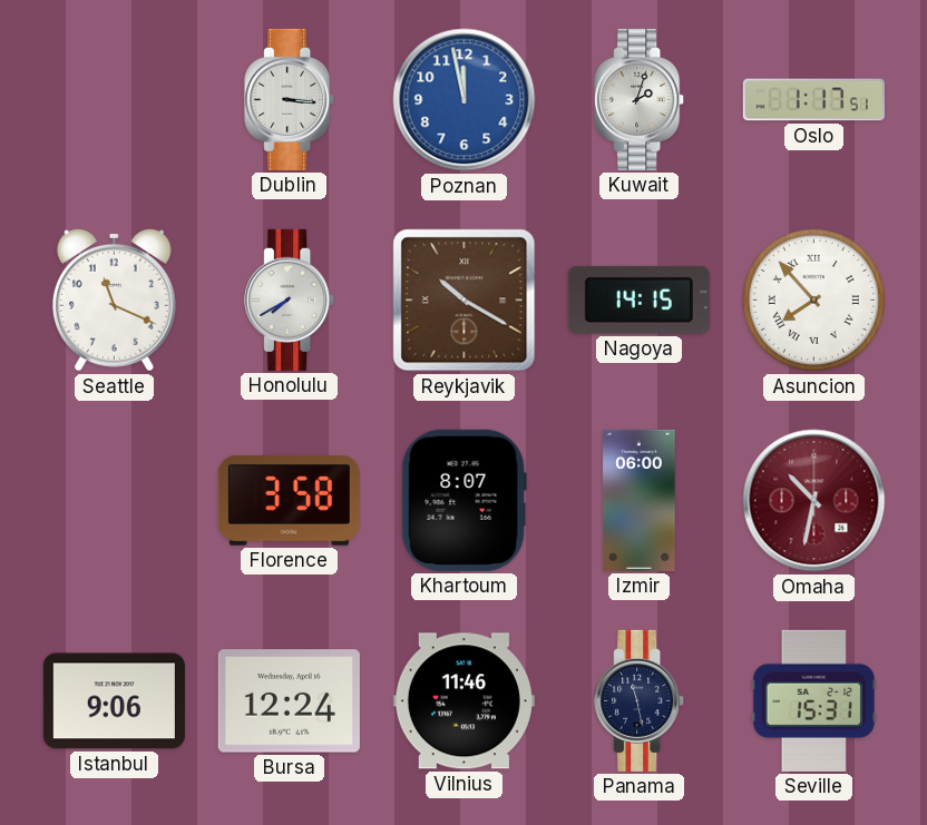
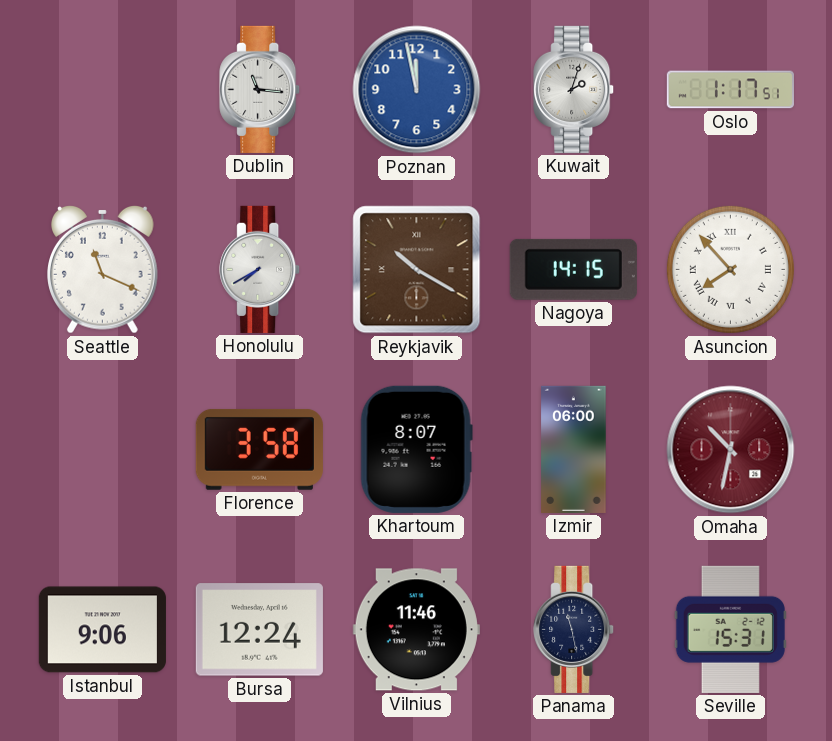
Dublin: 3:16 -> 11:16 (260, 89)
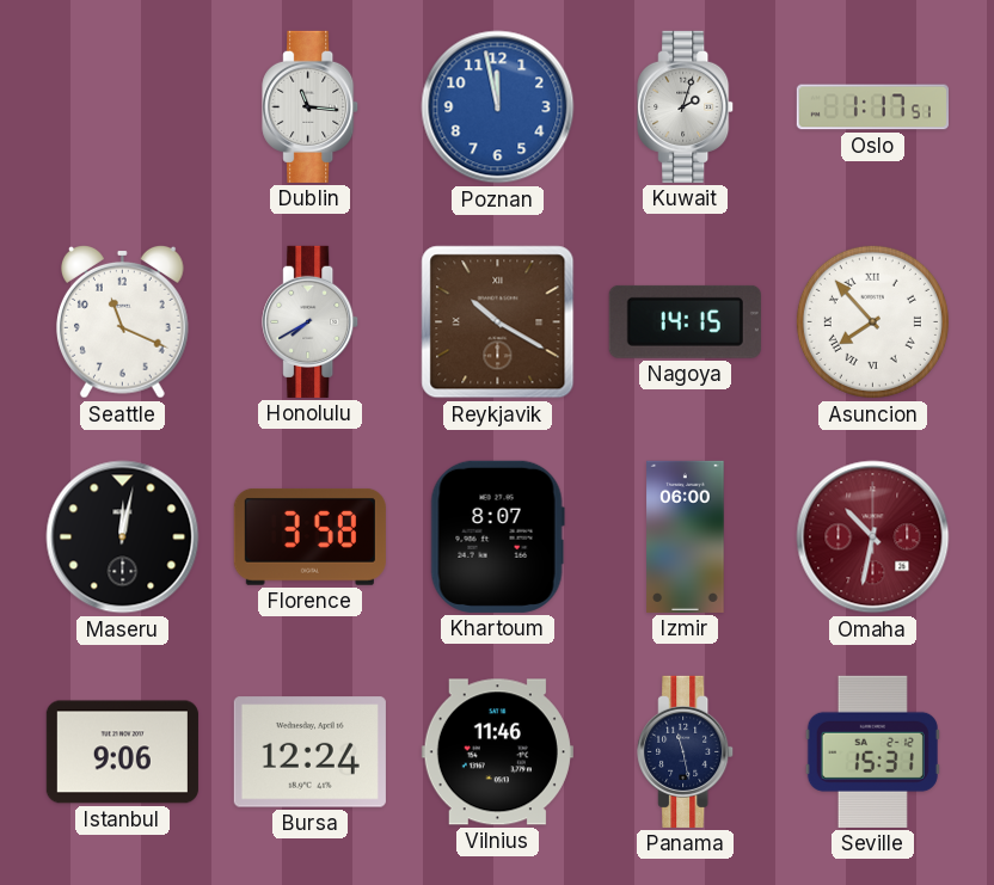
Maseru: none -> 12:02 (123, 537)
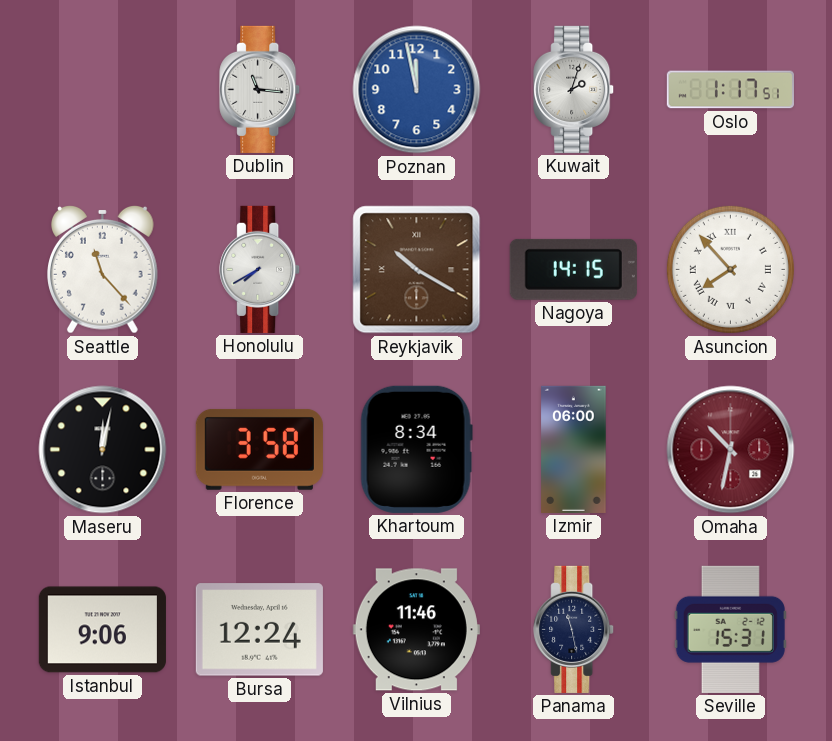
Seattle: 11:19 -> 11:23 (103, 269)
Khartoum: 8:07 -> 8:34 (416, 449)
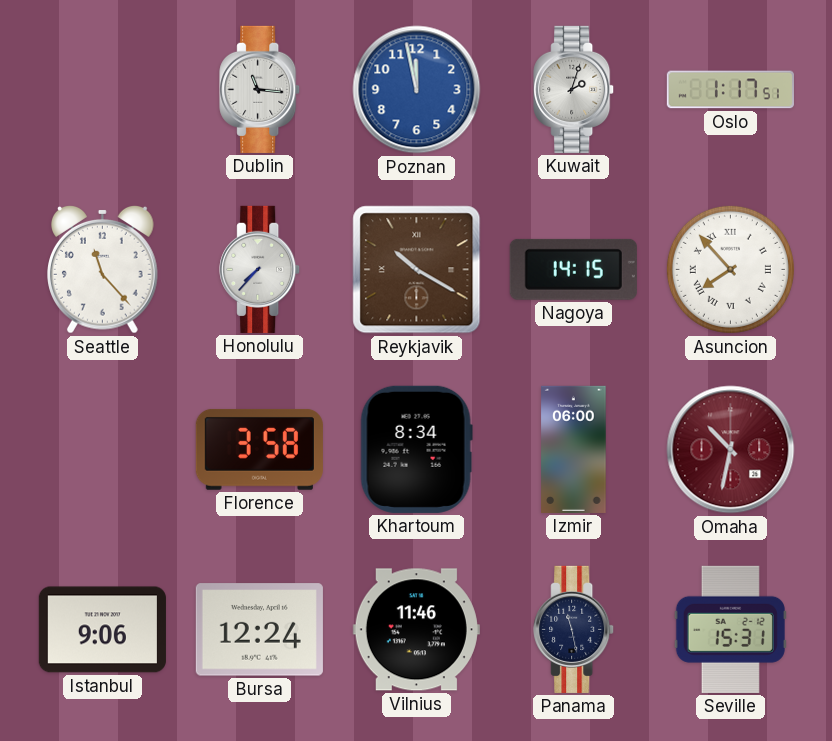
Honolulu: 7:40 -> 7:37 (260, 269)
Maseru: 12:02 -> none (103, 450)
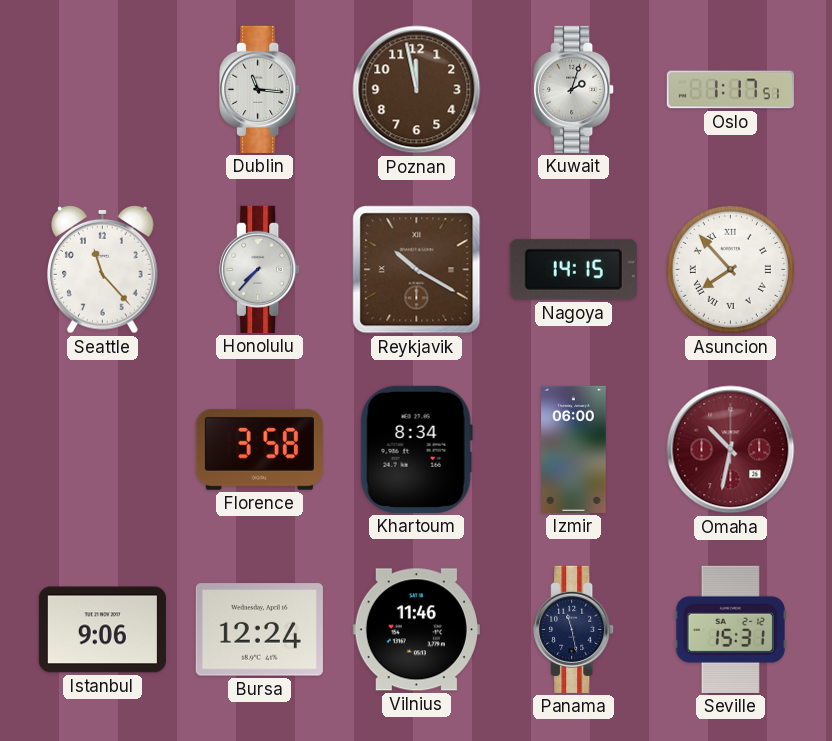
Poznan dial: blue -> brown (417, 90)
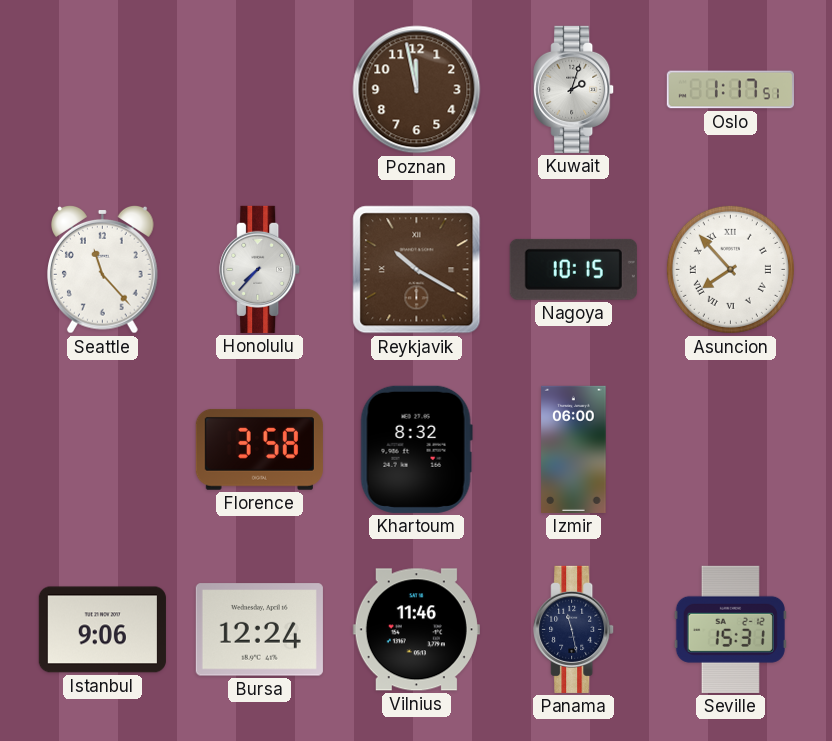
Dublin: 11:16 -> none (260, 89)
Nagoya: 14:15 -> 10:15 (573, 269)
Khartoum: 8:34 -> 8:32 (416, 449)
Omaha: 10:32 -> none (731, 450)
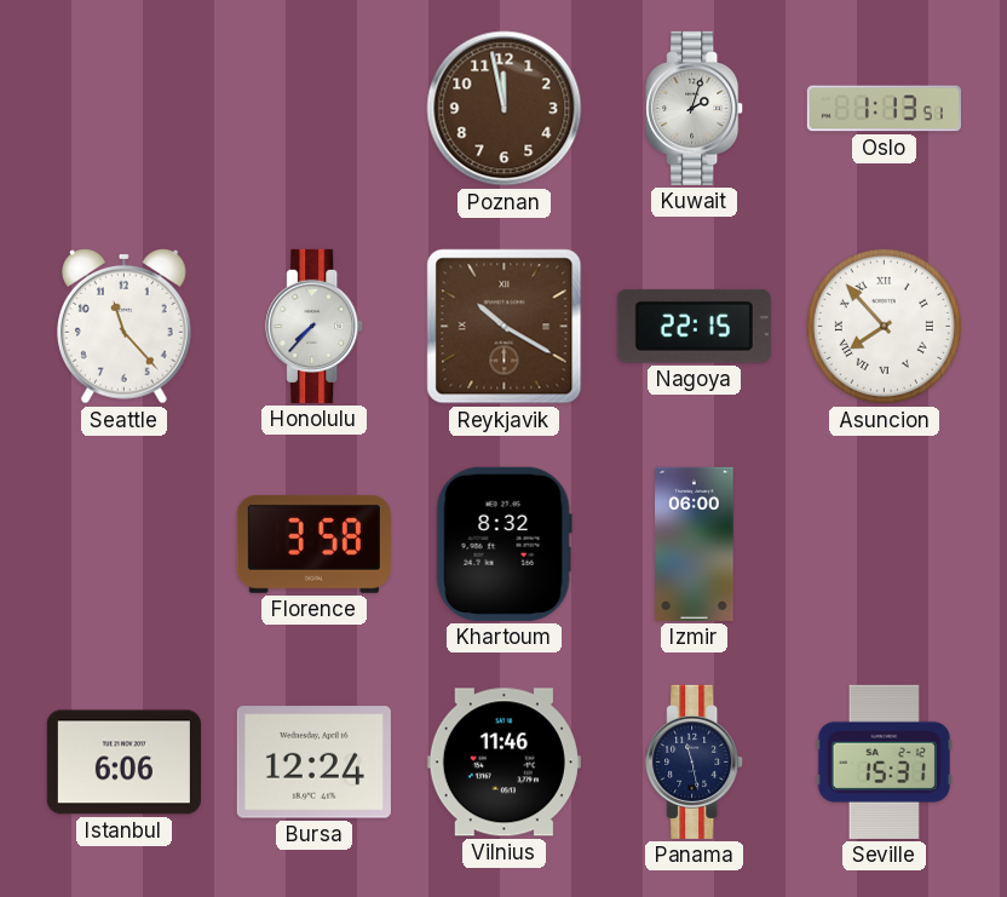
Oslo: 1:17 -> 1:13 (884, 109)
Nagoya: 10:15 -> 22:15 (694, 326)
Istanbul: 9:06 -> 6:06 (123, 763)
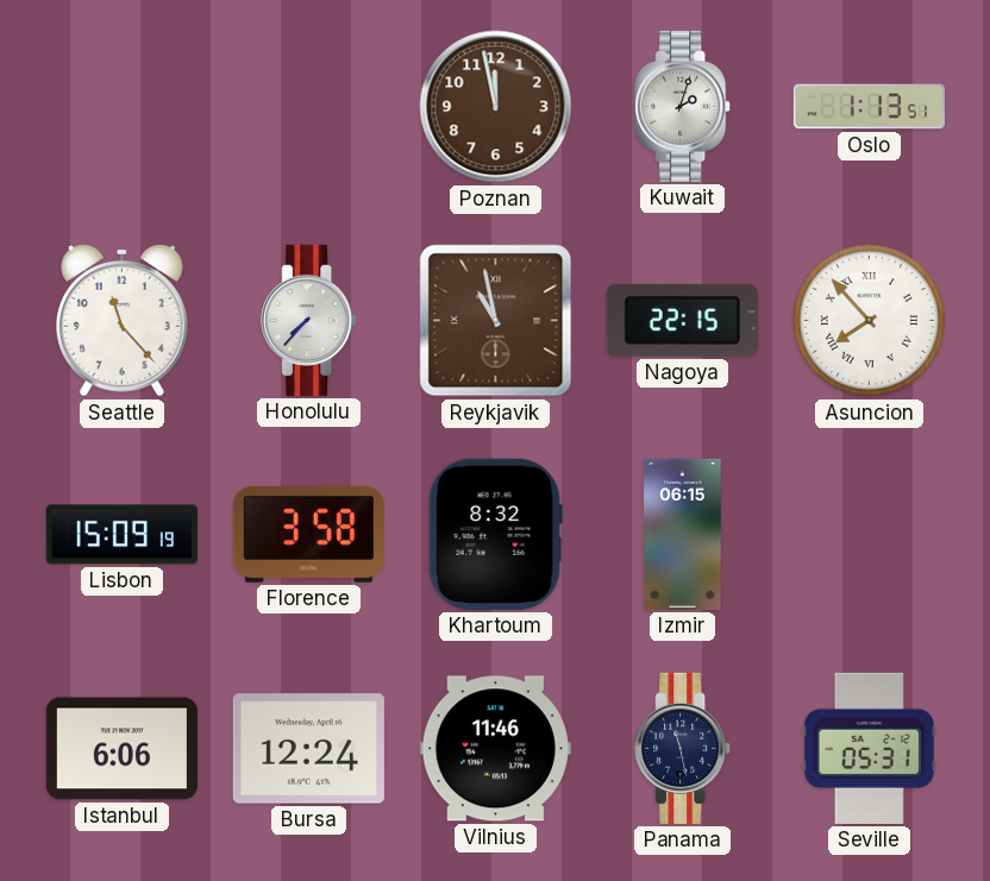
Reykjavik: 10:20 -> 10:58 (496, 321)
Lisbon: none -> 15:09 (121, 535)
Izmir: 06:00 -> 06:15 (683, 534)
Seville: 15:31 -> 05:31 (869, 748)
